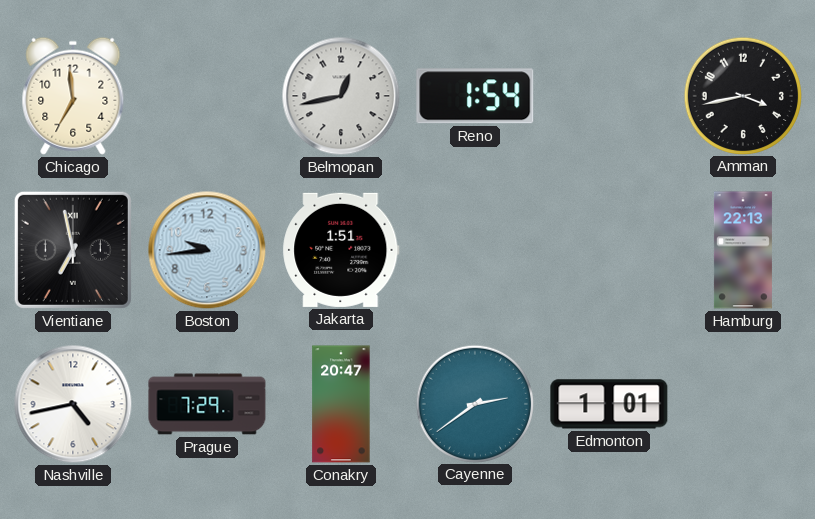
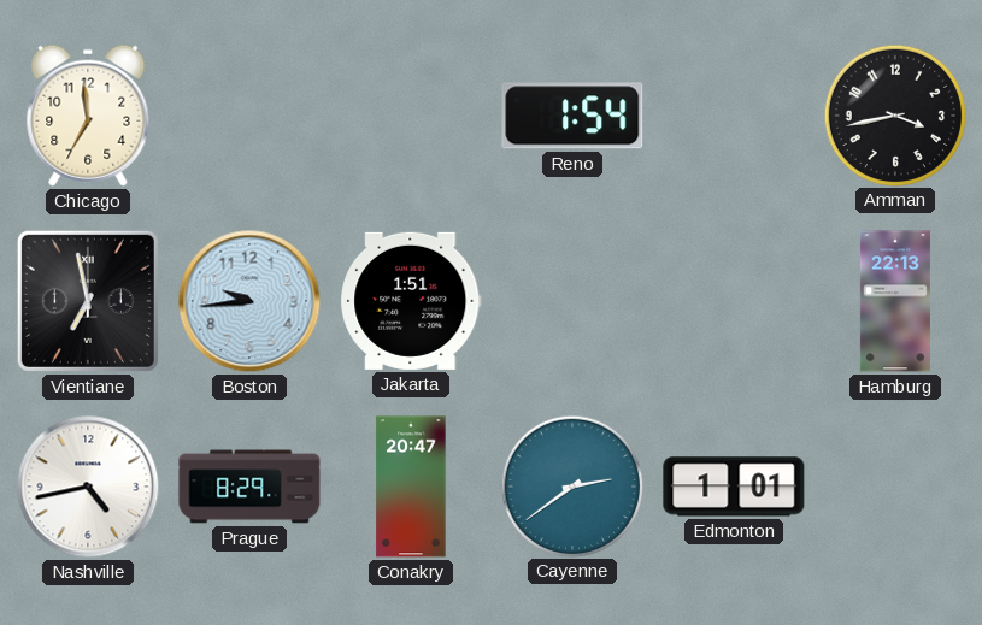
Belmopan: 12:43 -> none (341, 96)
Prague: 7:29 -> 8:29 (249, 487)
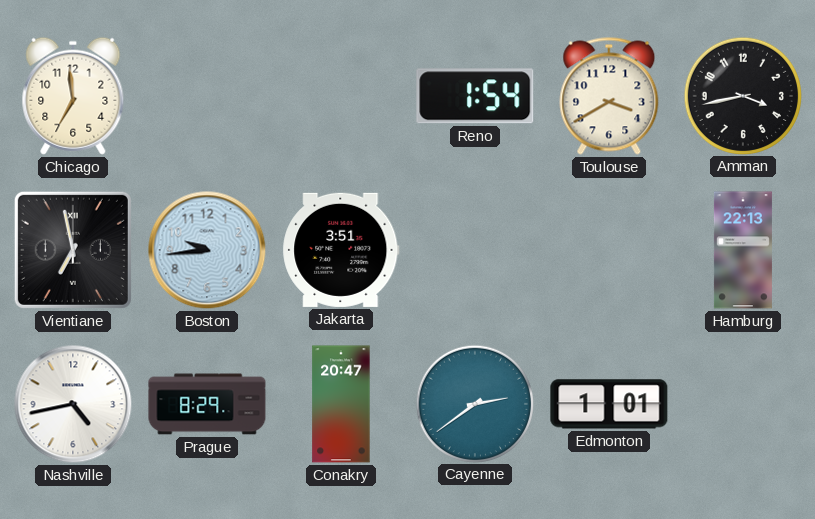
Toulouse: none -> 3:40 (609, 96)
Jakarta: 1:51 -> 3:51 (341, 250)
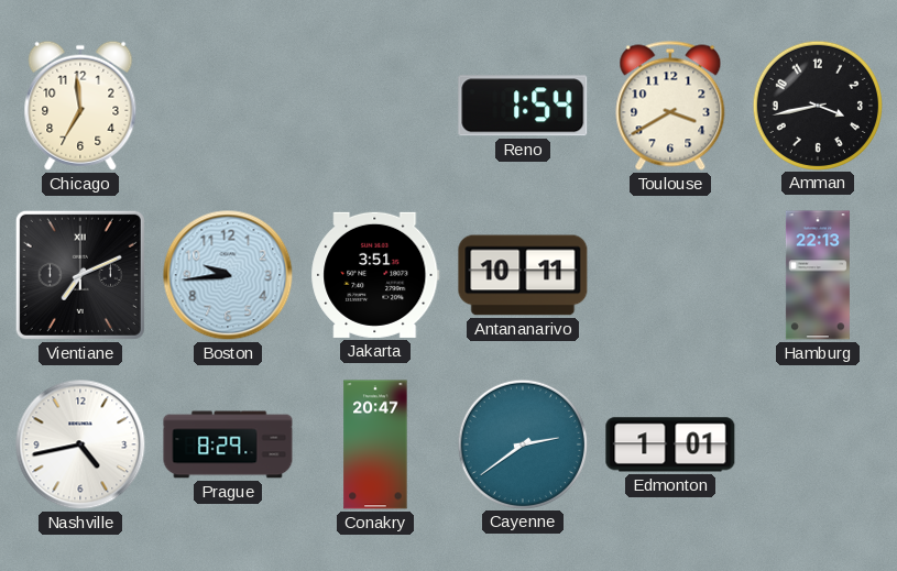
Vientiane: 6:58 -> 7:11 (80, 275)
Antananarivo: none -> 10:11 (523, 275)
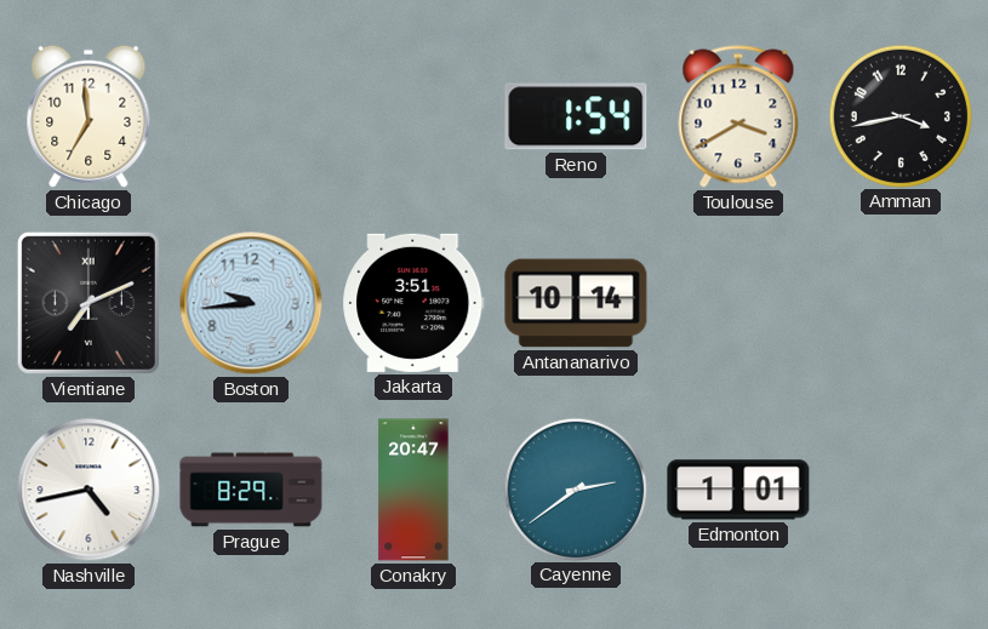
Antananarivo: 10:11 -> 10:14 (576, 303)
Hamburg: 22:13 -> none (818, 275)
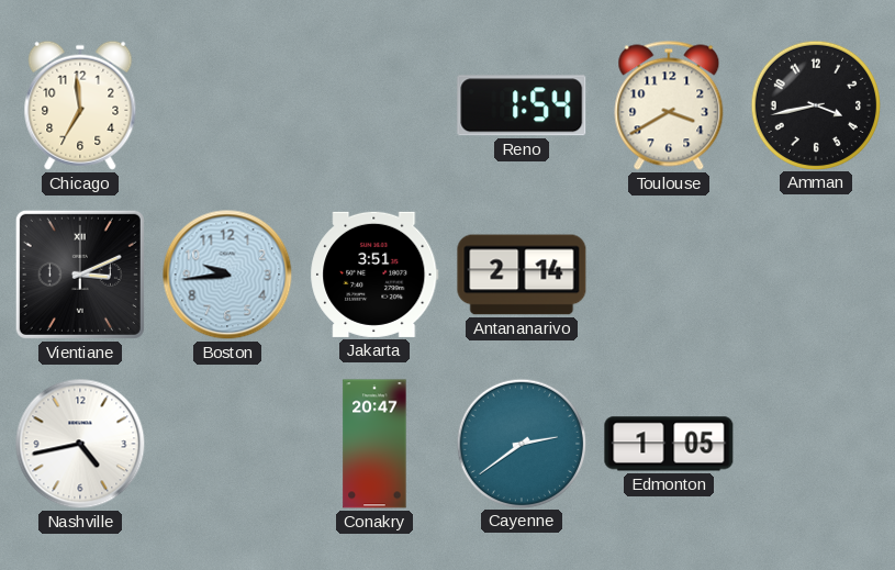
Vientiane: 7:11 -> 3:11 (80, 275)
Antananarivo: 10:14 -> 2:14 (522, 275)
Prague: 8:29 -> none (251, 490)
Edmonton: 1:01 -> 1:05 (669, 444)
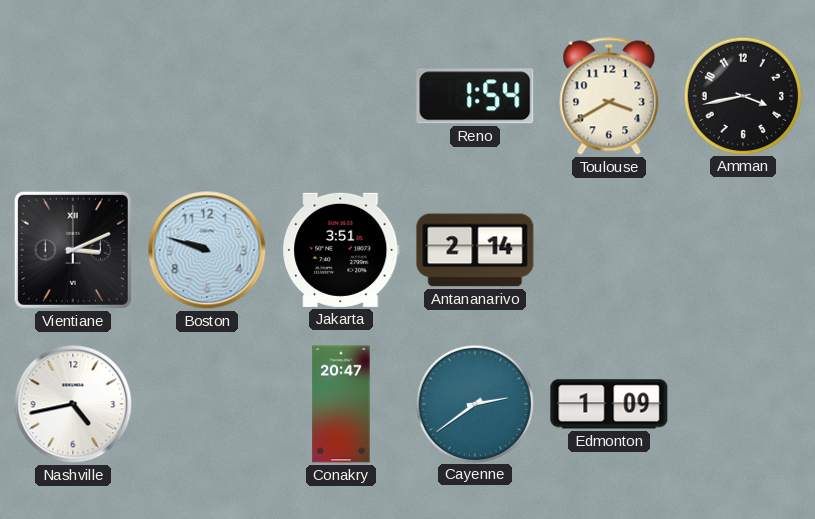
Chicago: 6:59 -> none (80, 105)
Boston: 9:44 -> 9:48 (207, 250)
Edmonton: 1:05 -> 1:09 (609, 404)
